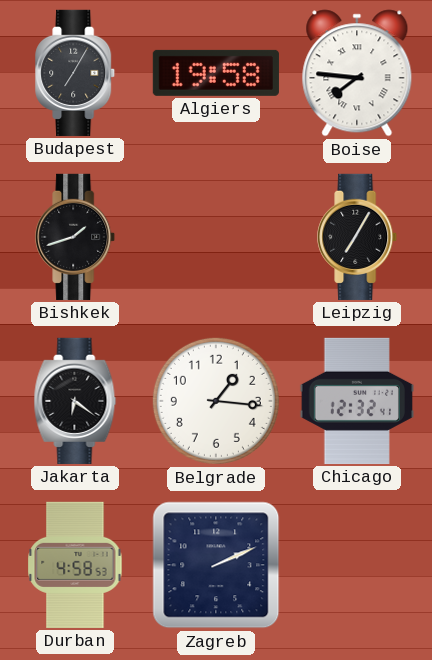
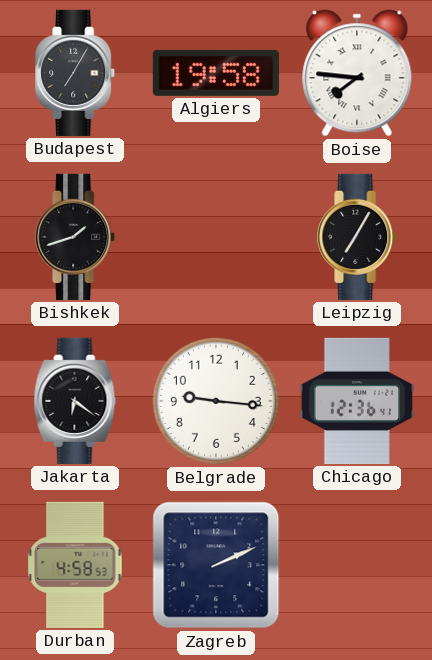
Belgrade: 1:16 -> 9:16 (216, 401)
Chicago: 12:32 -> 12:36 (356, 401)
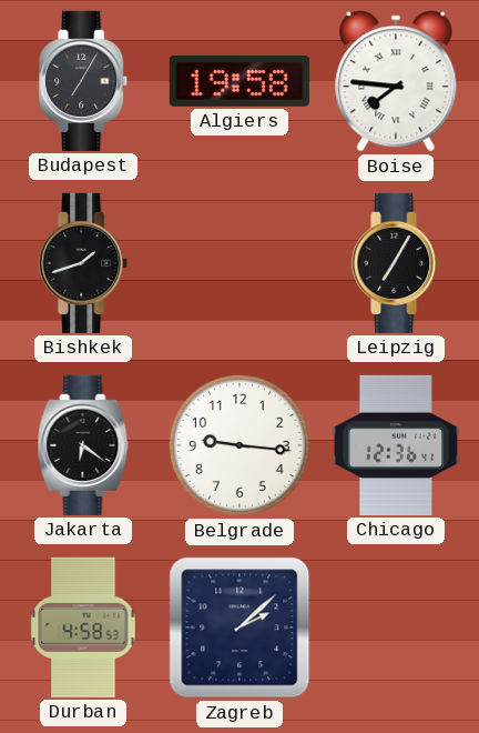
Zagreb: 2:11 -> 2:08 (239, 627)
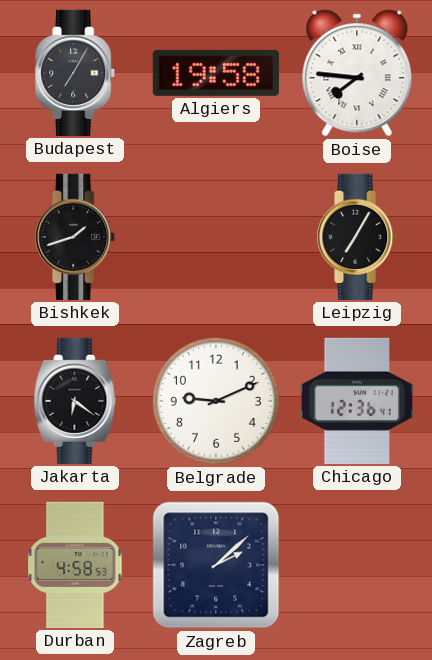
Belgrade: 9:16 -> 9:11 (216, 401)
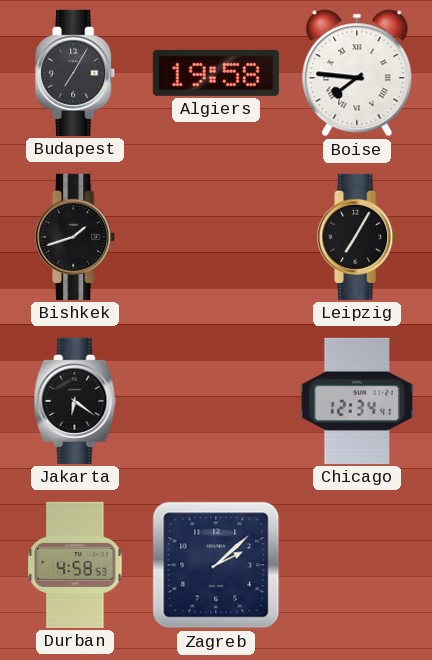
Belgrade: 9:11 -> none (216, 401)
Chicago: 12:36 -> 12:34 (356, 401)
